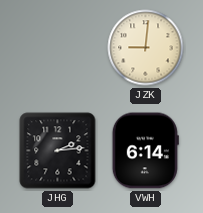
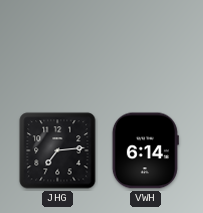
JZK: 9:01 -> none (146, 48)
JHG: 2:14 -> 7:14 (58, 151)
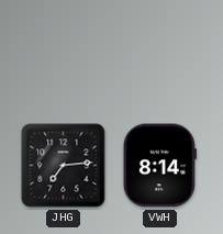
VWH: 6:14 -> 8:14 (159, 166)
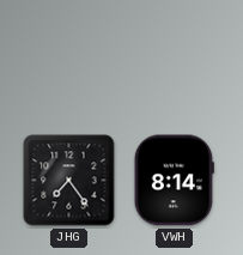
JHG: 7:14 -> 7:24 (69, 181)
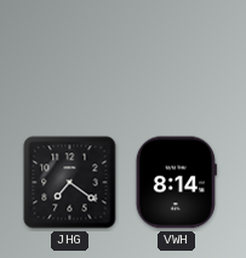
JHG: 7:24 -> 7:21 (70, 183)
